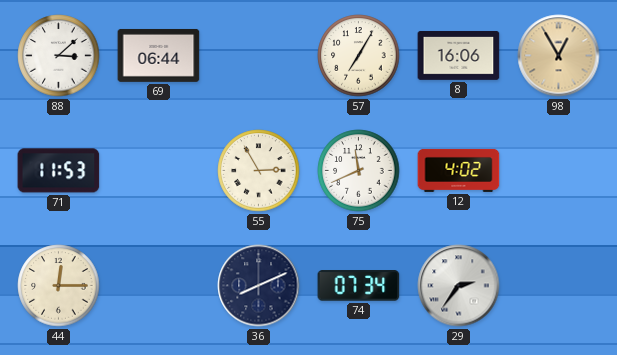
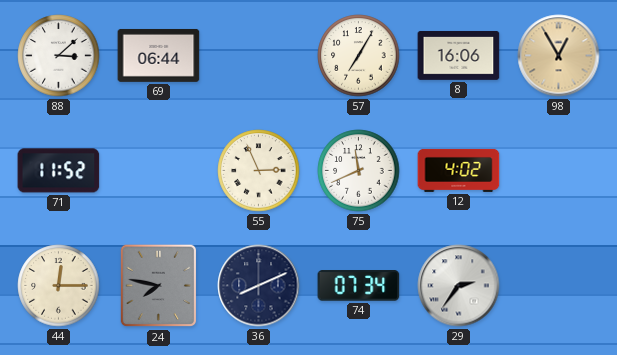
71: 11:53 -> 11:52 (59, 171)
55: 2:55 -> 2:56 (259, 171)
24: none -> 7:47 (159, 286)
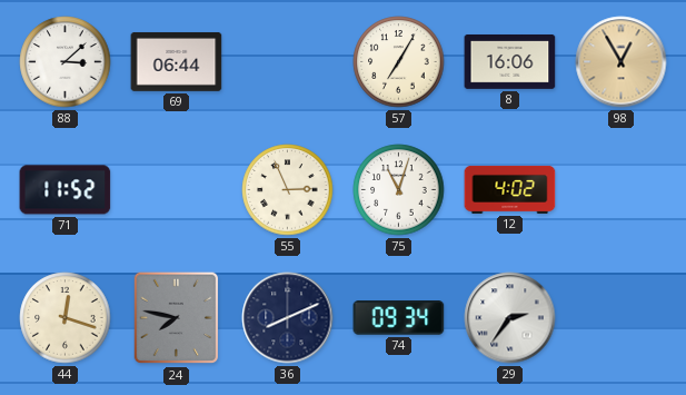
75: 11:41 -> 11:03 (399, 190)
44: 12:15 -> 12:18 (66, 318)
74: 07:34 -> 09:34 (399, 318)
